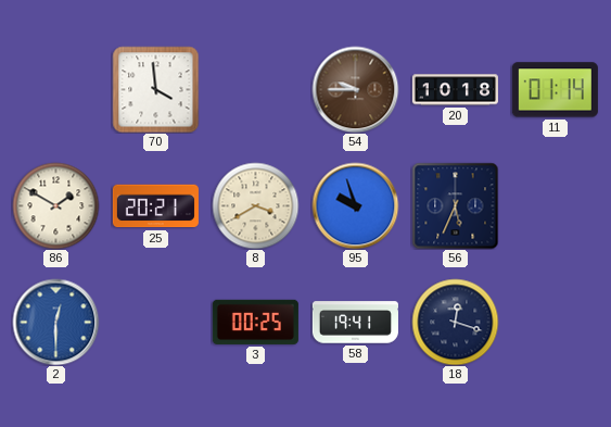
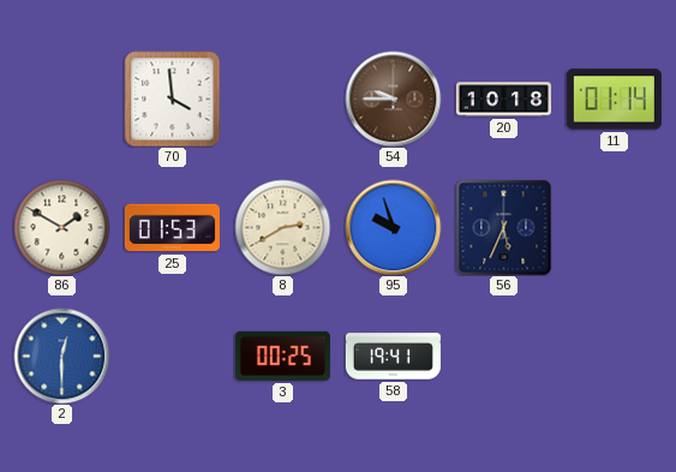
25: 20:21 -> 01:53 (172, 228)
8: 3:40 -> 2:40 (282, 227)
18: 12:18 -> none (455, 322)
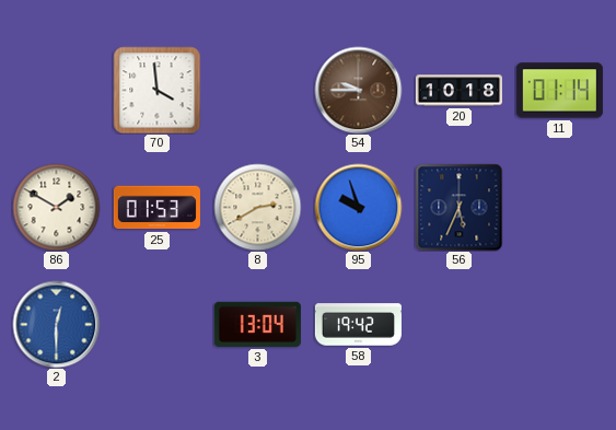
3: 00:25 -> 13:04 (257, 324)
58: 19:41 -> 19:42 (358, 325)
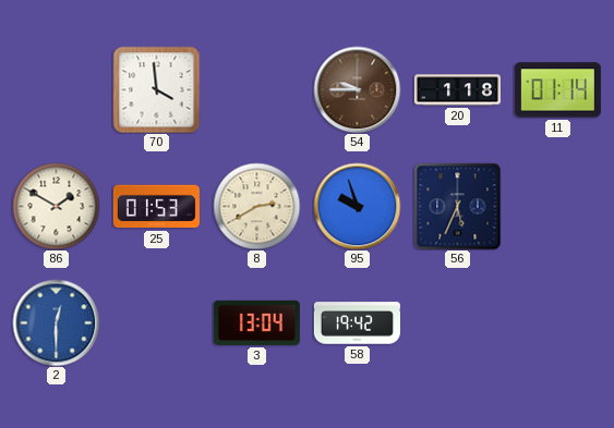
20: 10:18 -> 1:18 (457, 90)
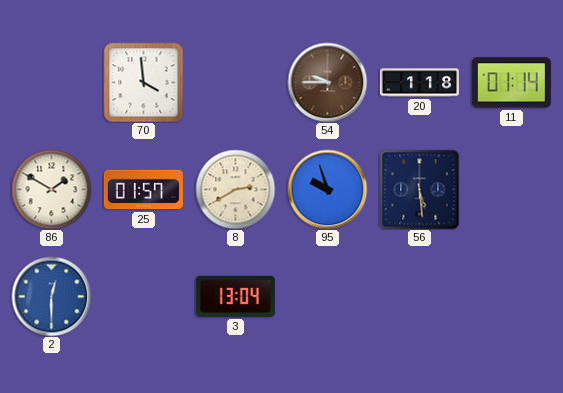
25: 01:53 -> 01:57 (143, 190)
56: 5:34 -> 5:29 (419, 189)
58: 19:42 -> none (357, 323)
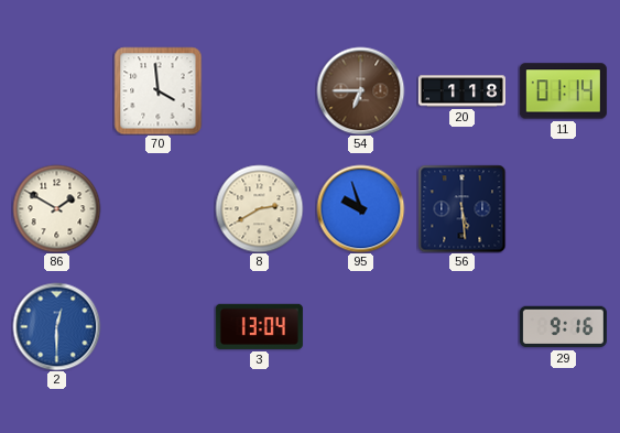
54: 9:45 -> 6:45 (360, 90)
25: 01:57 -> none (143, 190)
29: none -> 9:16 (563, 327)
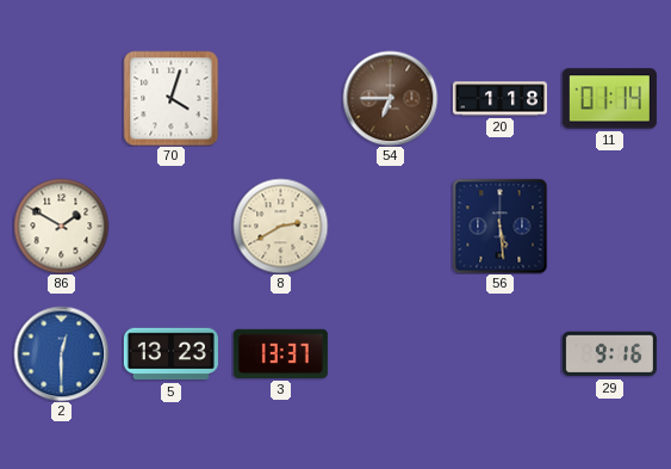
70: 3:59 -> 4:03 (170, 98)
95: 9:57 -> none (360, 208)
5: none -> 13:23 (170, 354)
3: 13:04 -> 13:37 (280, 353)
